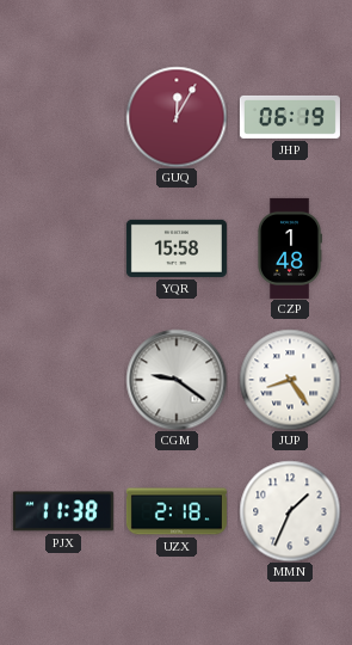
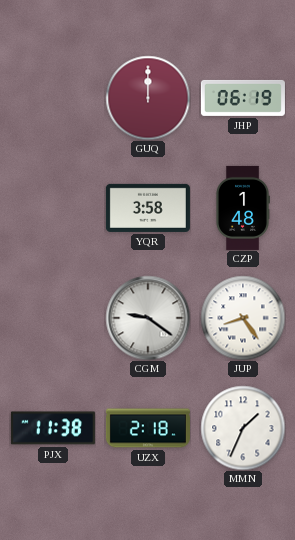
GUQ: 12:05 -> 12:00 (148, 98)
YQR: 15:58 -> 3:58 (148, 208)
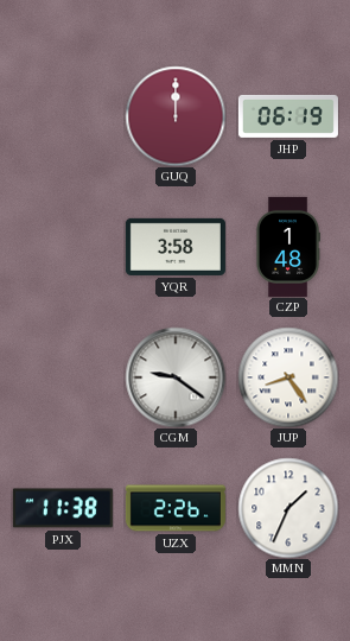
UZX: 2:18 -> 2:26 (176, 508)
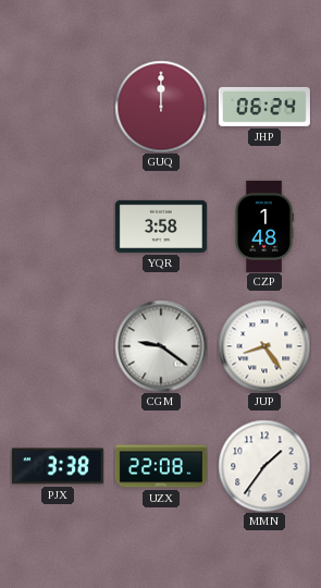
JHP: 06:19 -> 06:24 (264, 107)
PJX: 11:38 -> 3:38 (58, 466)
UZX: 2:26 -> 22:08 (161, 466)
MMN: 1:34 -> 1:36 (264, 466)
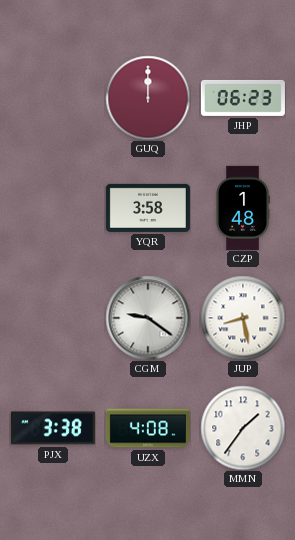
JHP: 06:24 -> 06:23 (243, 98)
JUP: 8:24 -> 8:28 (243, 318)
UZX: 22:08 -> 4:08 (148, 428)
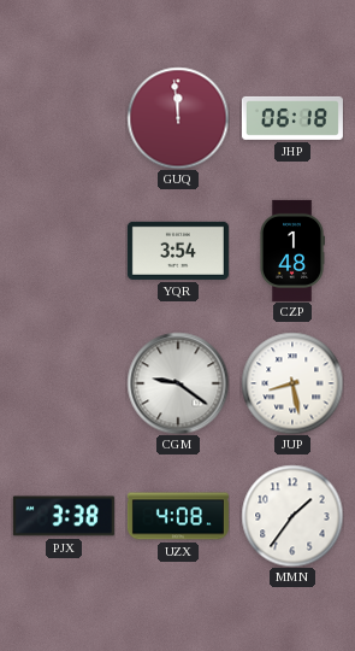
GUQ: 12:00 -> 11:59 (178, 118)
JHP: 06:23 -> 06:18 (292, 118)
YQR: 3:58 -> 3:54 (178, 251)
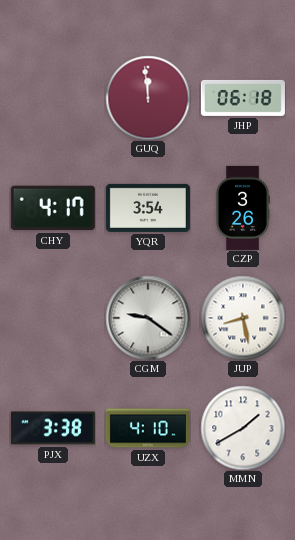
CHY: none -> 4:17 (53, 208)
CZP: 1:48 -> 3:26 (243, 208)
UZX: 4:08 -> 4:10 (148, 428)
MMN: 1:36 -> 1:40 (243, 428)
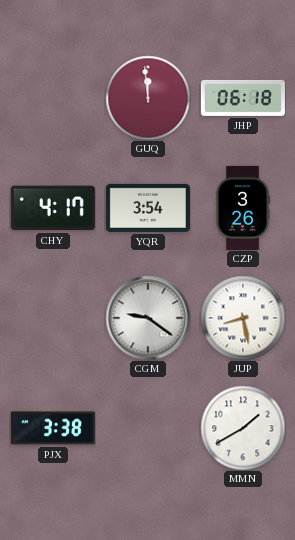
UZX: 4:10 -> none (148, 428)
